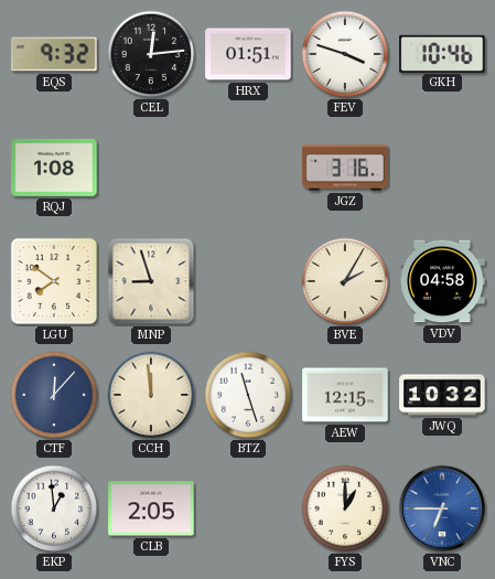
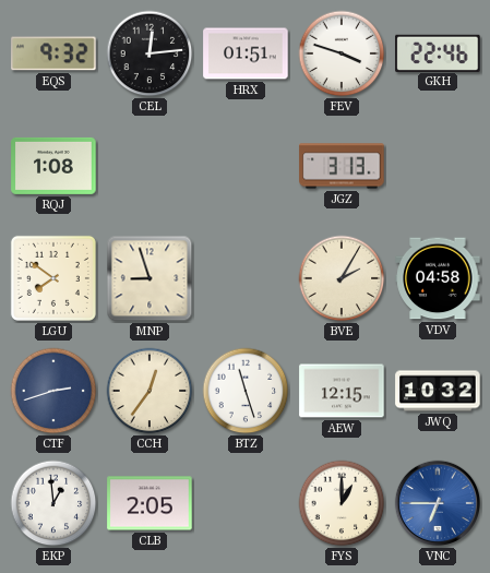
GKH: 10:46 -> 22:46 (438, 52)
JGZ: 3:16 -> 3:13 (342, 166)
CTF: 12:07 -> 2:42 (53, 391)
CCH: 11:59 -> 12:36 (150, 391)
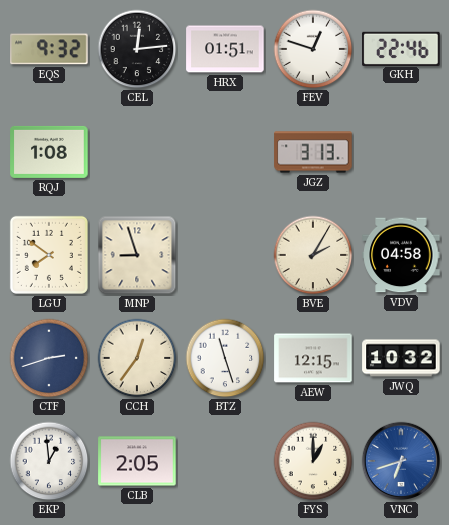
FEV: 3:48 -> 12:48 (313, 49)
VNC: 6:45 -> 6:42 (401, 461)
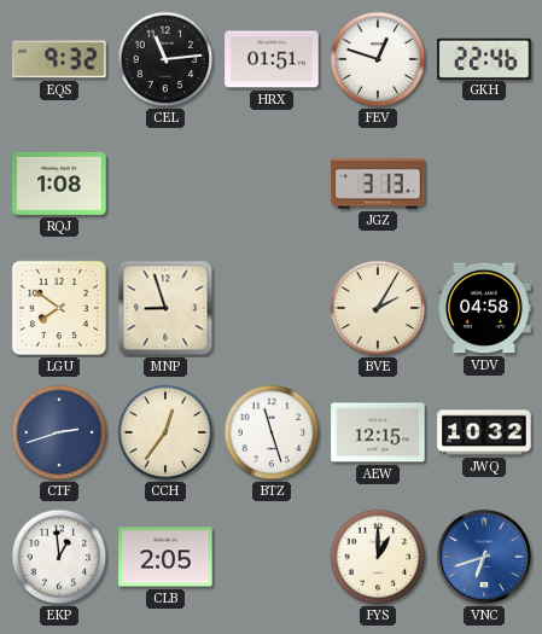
CEL: 12:14 -> 11:14 (165, 59)
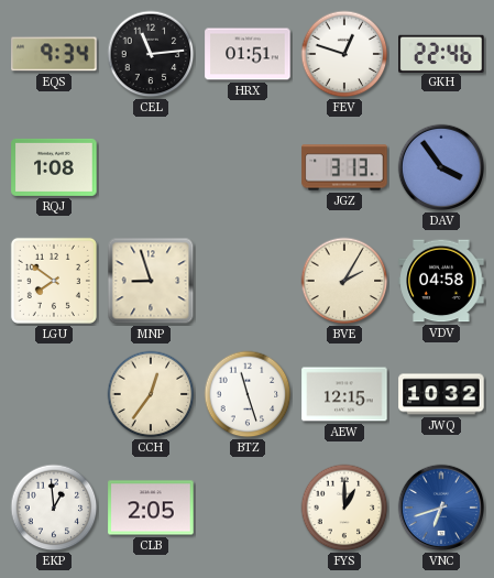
EQS: 9:32 -> 9:34 (54, 54)
DAV: none -> 3:54 (441, 167)
CTF: 2:42 -> none (59, 432)
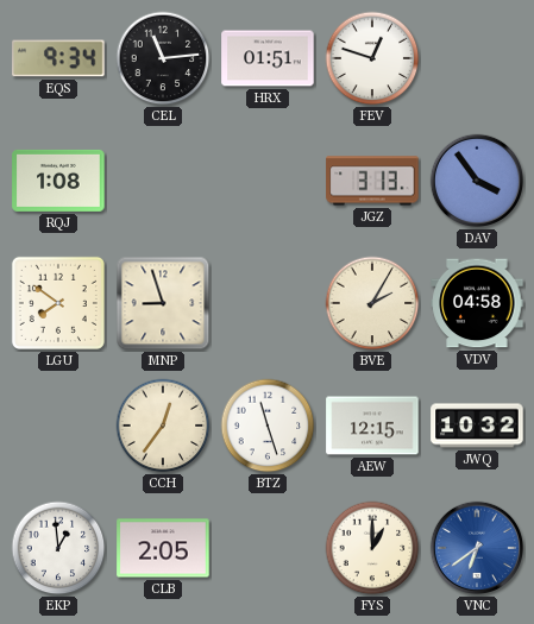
GKH: 22:46 -> none (441, 53)
VNC: 6:42 -> 6:39 (477, 548)
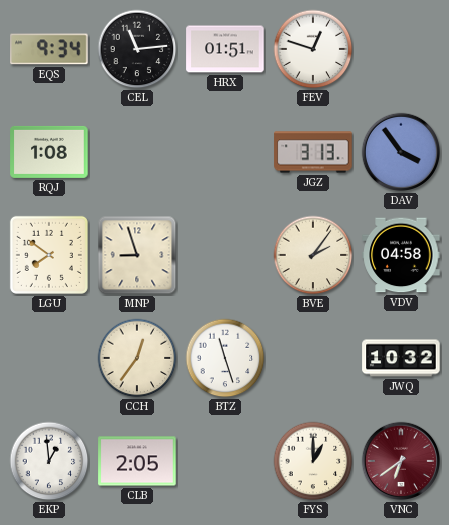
BVE: 2:05 -> 2:06 (313, 255)
AEW: 12:15 -> none (372, 426)
VNC dial: blue -> burgundy (401, 461)
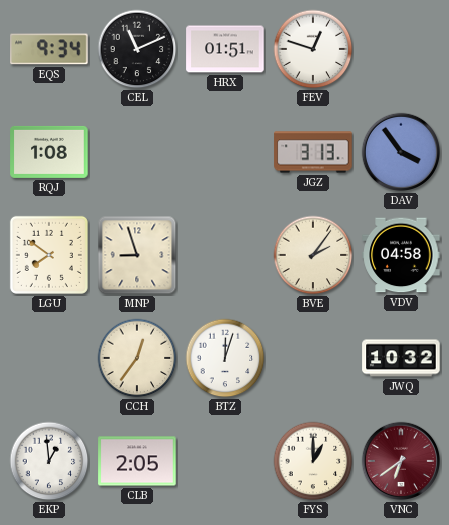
CEL: 11:14 -> 11:11 (137, 49)
BTZ: 11:27 -> 12:03 (225, 358)
